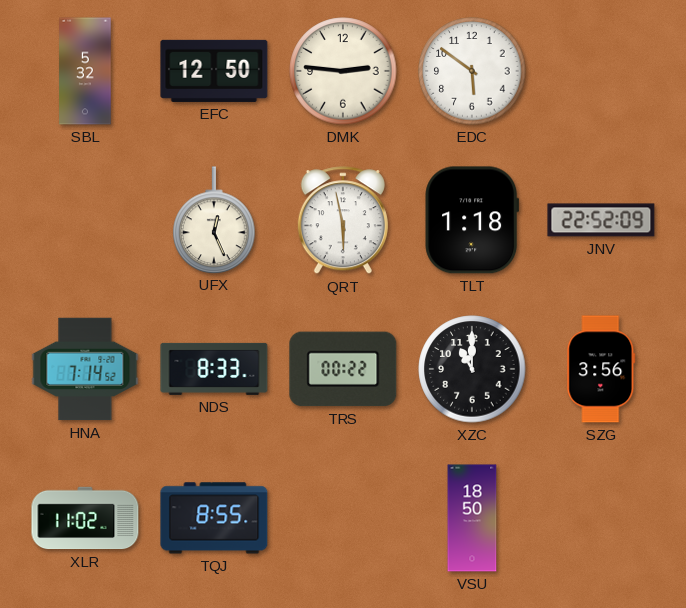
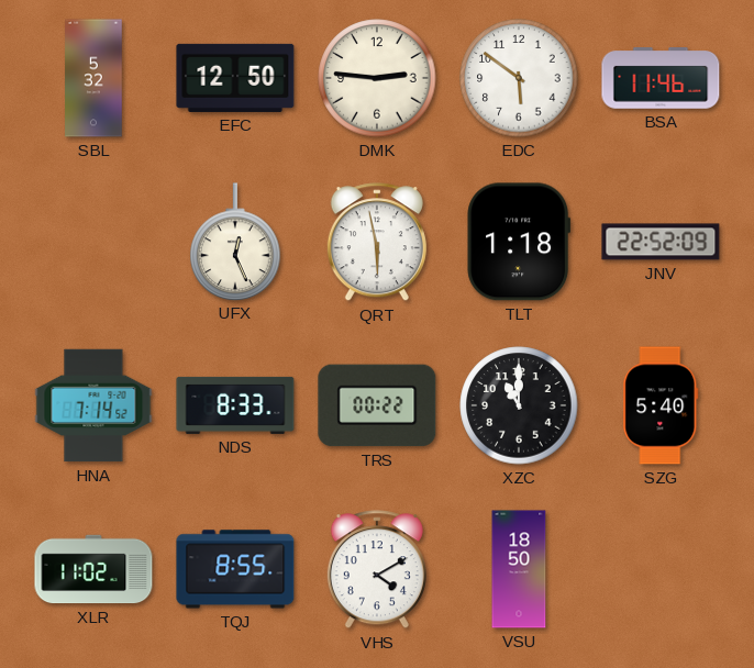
BSA: none -> 11:46 (661, 79)
SZG: 3:56 -> 5:40 (661, 405)
VHS: none -> 4:10 (377, 570)
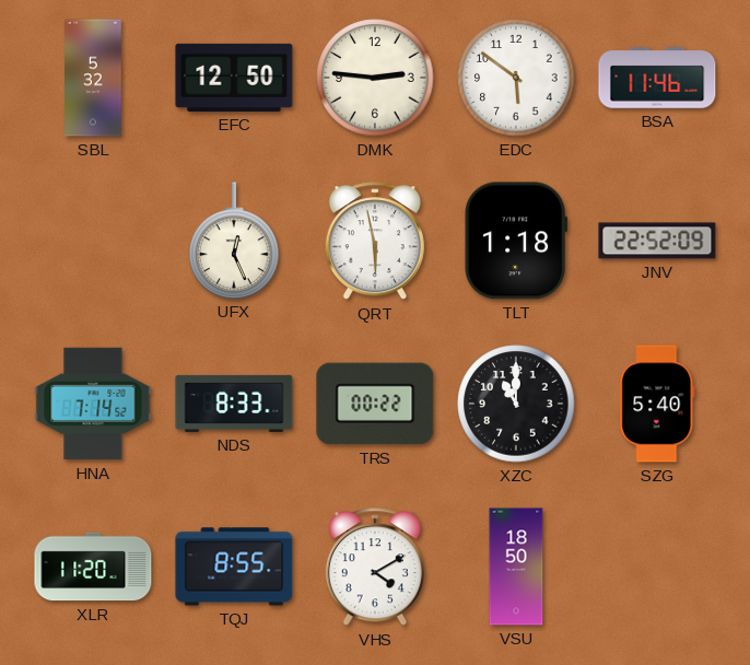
XLR: 11:02 -> 11:20 (93, 567)
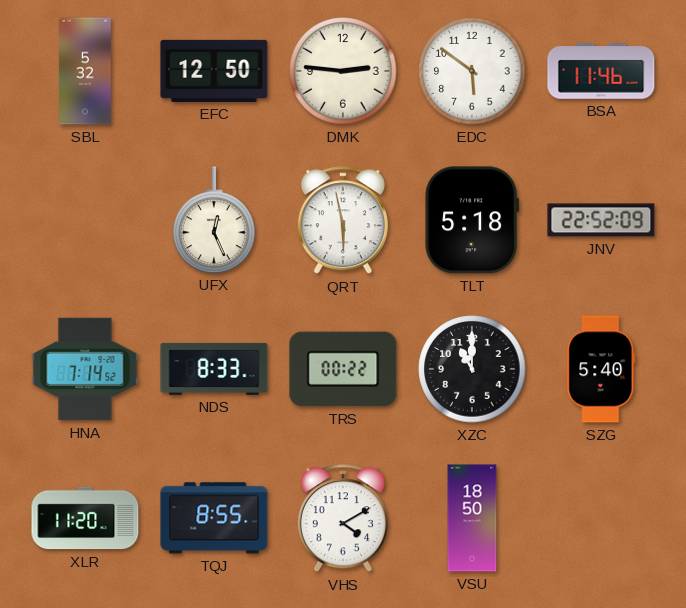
TLT: 1:18 -> 5:18 (472, 220)
